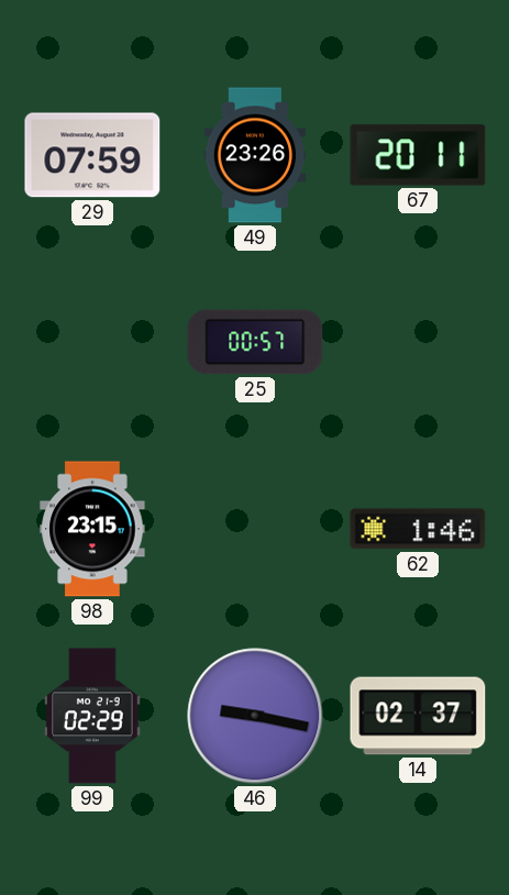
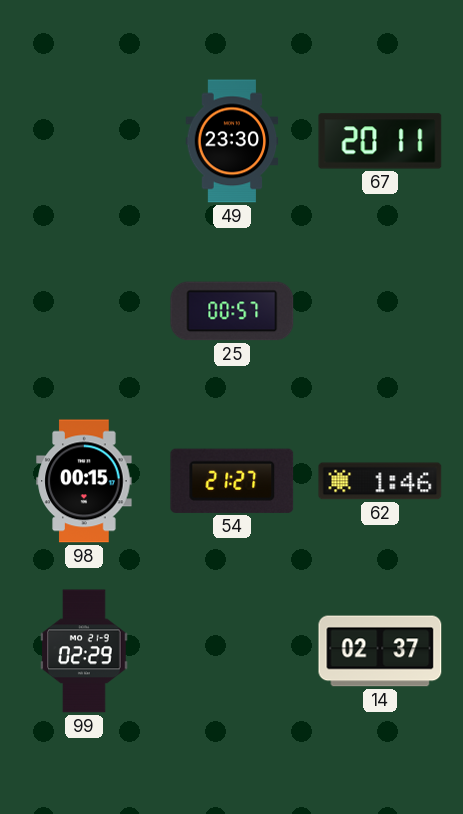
29: 07:59 -> none (92, 155)
49: 23:26 -> 23:30 (232, 141)
98: 23:15 -> 00:15 (84, 481)
54: none -> 21:27 (232, 481)
46: 9:17 -> none (255, 716)
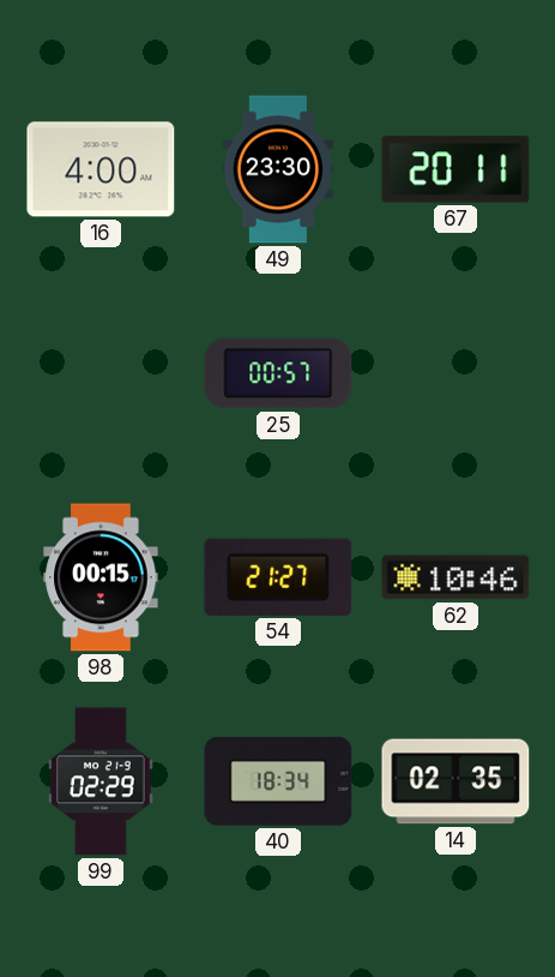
16: none -> 4:00 (101, 169)
62: 1:46 -> 10:46 (456, 577)
40: none -> 18:34 (278, 781)
14: 02:37 -> 02:35 (456, 781)
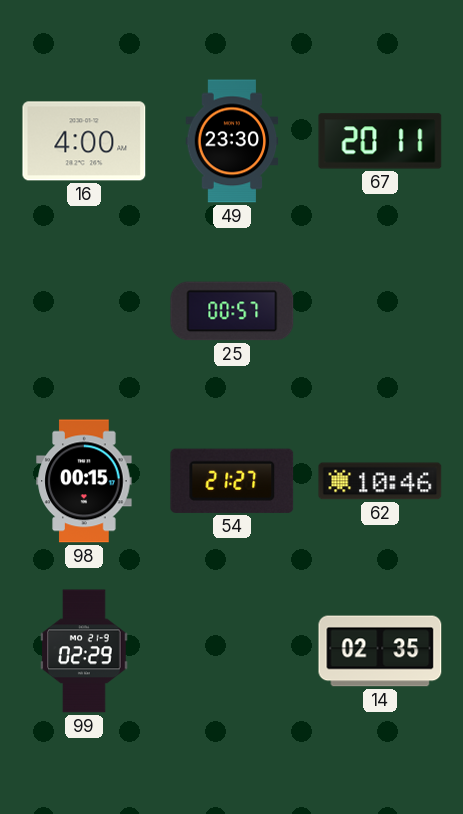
40: 18:34 -> none (278, 781)
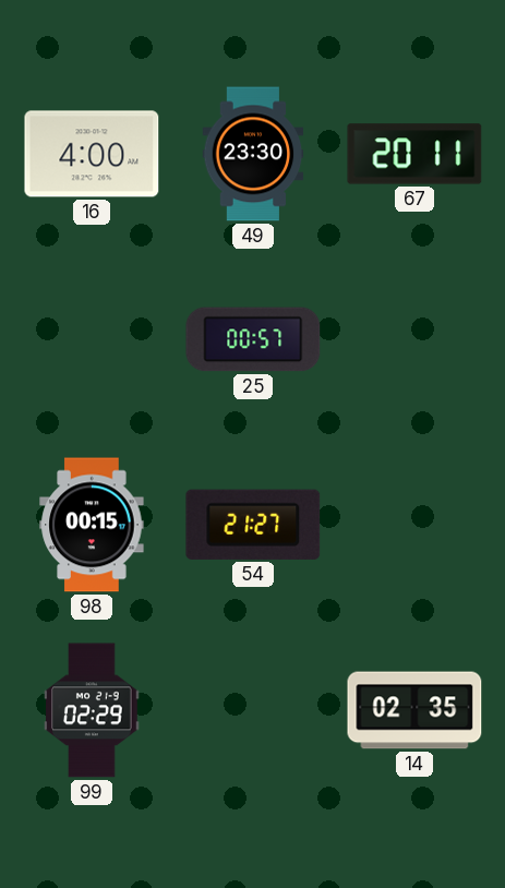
62: 10:46 -> none (380, 481)
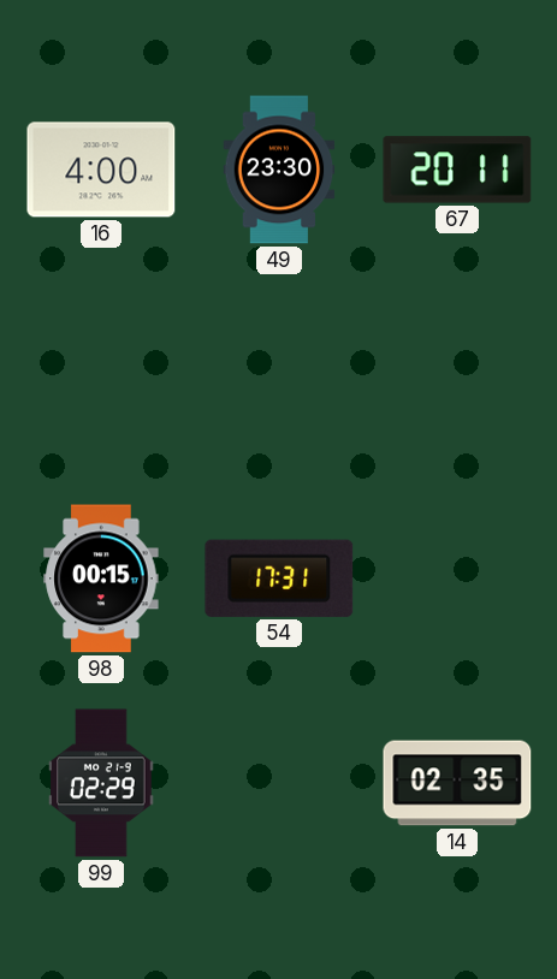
25: 00:57 -> none (253, 339)
54: 21:27 -> 17:31 (279, 578)
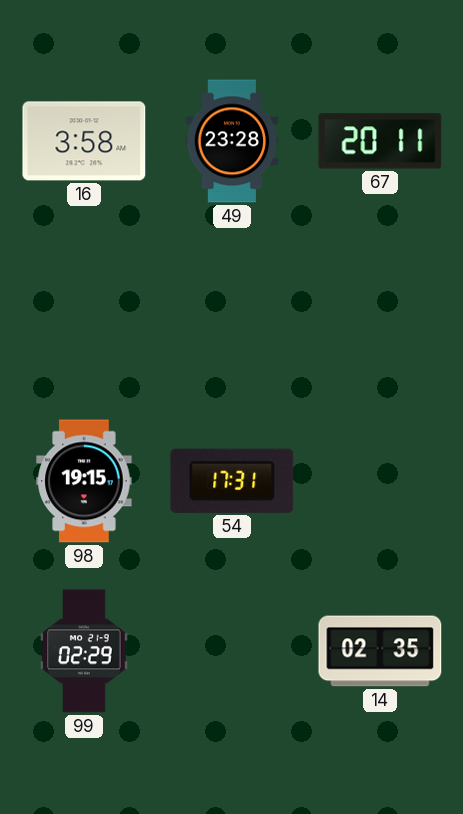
16: 4:00 -> 3:58 (84, 141)
49: 23:30 -> 23:28 (232, 141)
98: 00:15 -> 19:15 (84, 481)
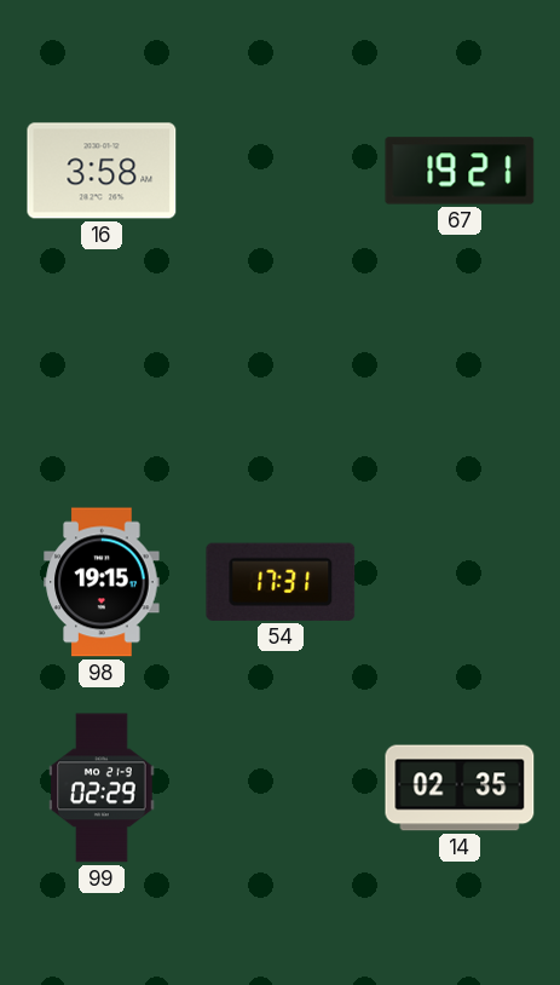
49: 23:28 -> none (232, 141)
67: 20:11 -> 19:21 (460, 171)
